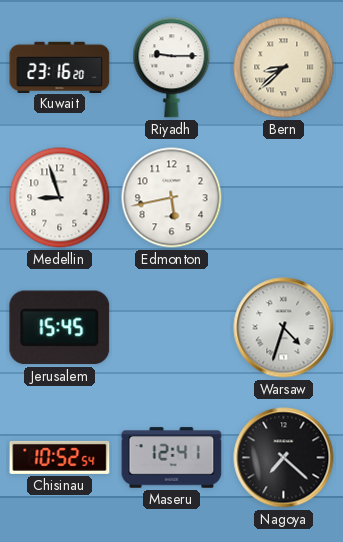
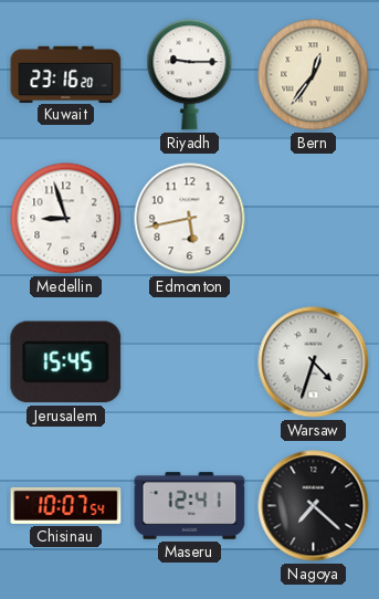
Bern: 8:38 -> 12:36 (314, 75)
Chisinau: 10:52 -> 10:07 (66, 505)
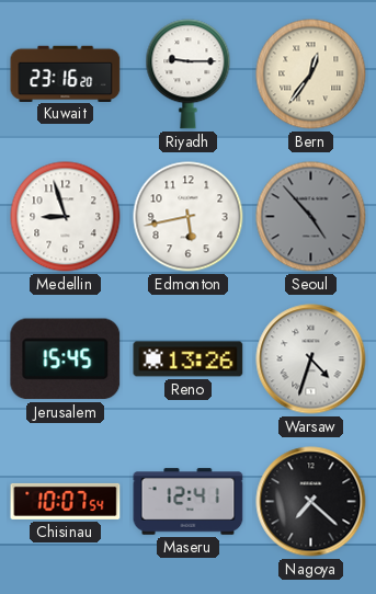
Seoul: none -> 4:53 (311, 217)
Reno: none -> 13:26 (189, 359)
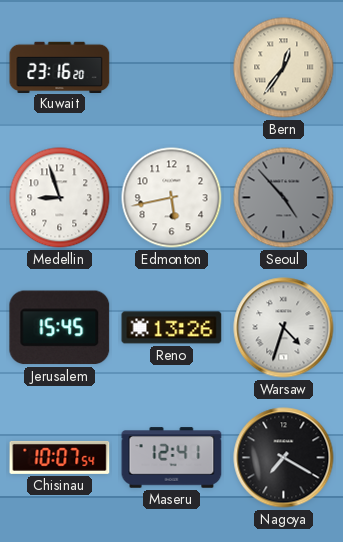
Riyadh: 9:15 -> none (189, 75)
Nagoya: 7:22 -> 7:20 (284, 458)
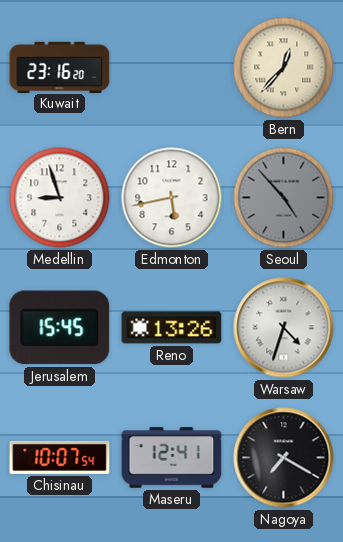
Bern: 12:36 -> 12:37 (284, 68)
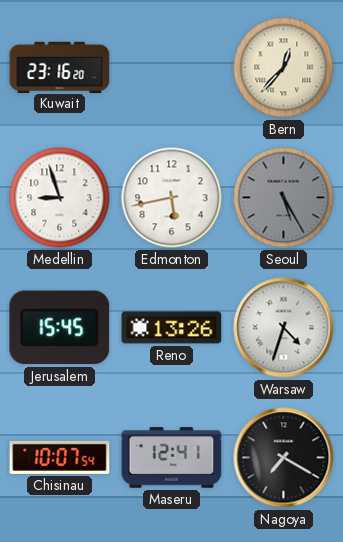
Seoul: 4:53 -> 5:25 (284, 198)
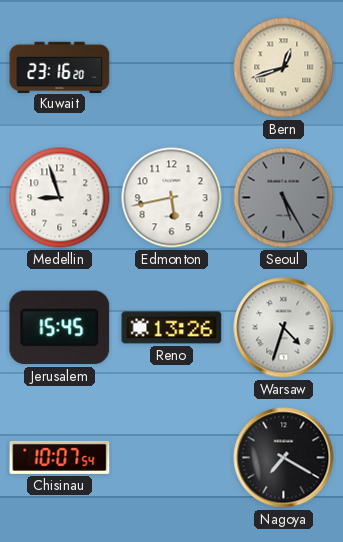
Bern: 12:37 -> 12:42 (284, 68)
Maseru: 12:41 -> none (172, 458)
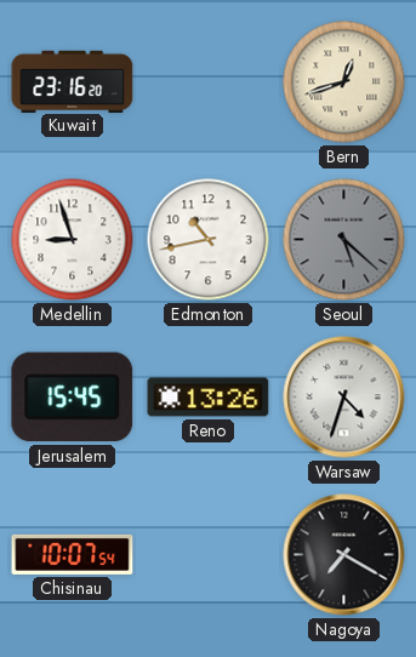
Edmonton: 5:43 -> 10:43 (209, 240)
Seoul: 5:25 -> 5:22 (344, 240)
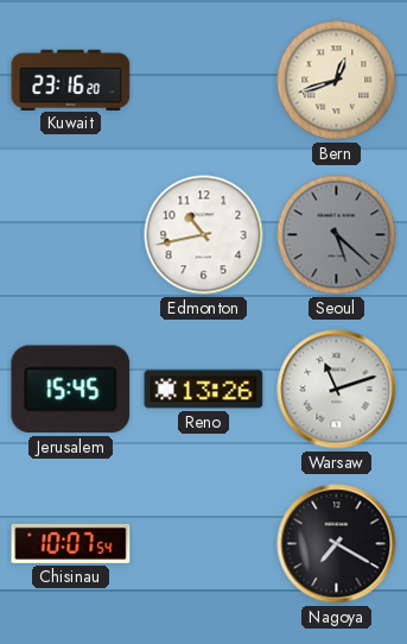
Medellin: 8:57 -> none (73, 240)
Warsaw: 4:33 -> 11:12 (337, 390)
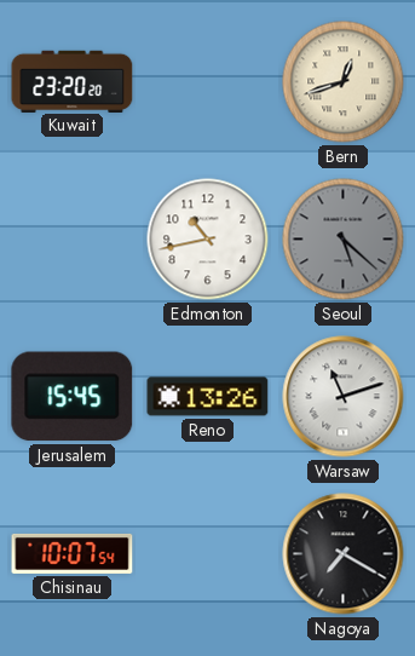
Kuwait: 23:16 -> 23:20 (73, 81)
